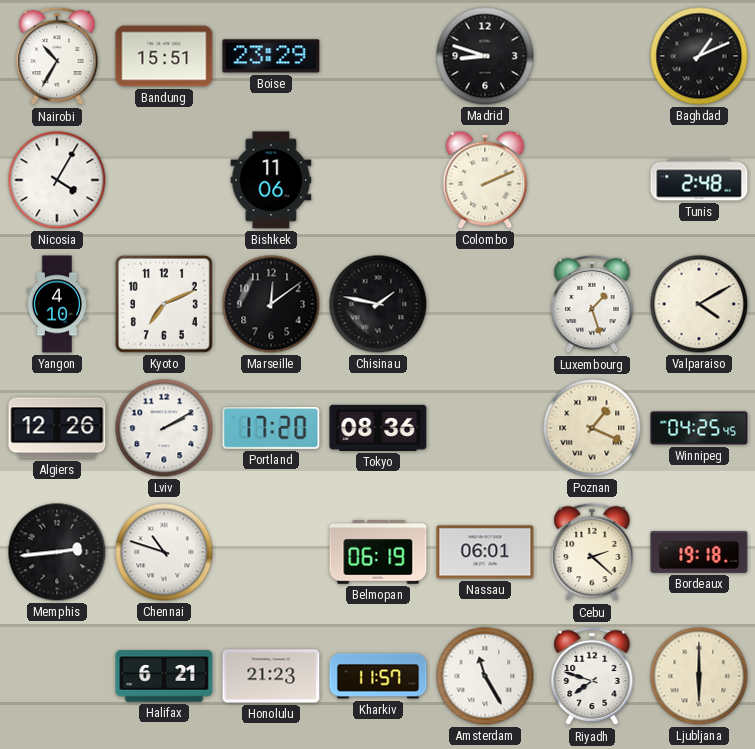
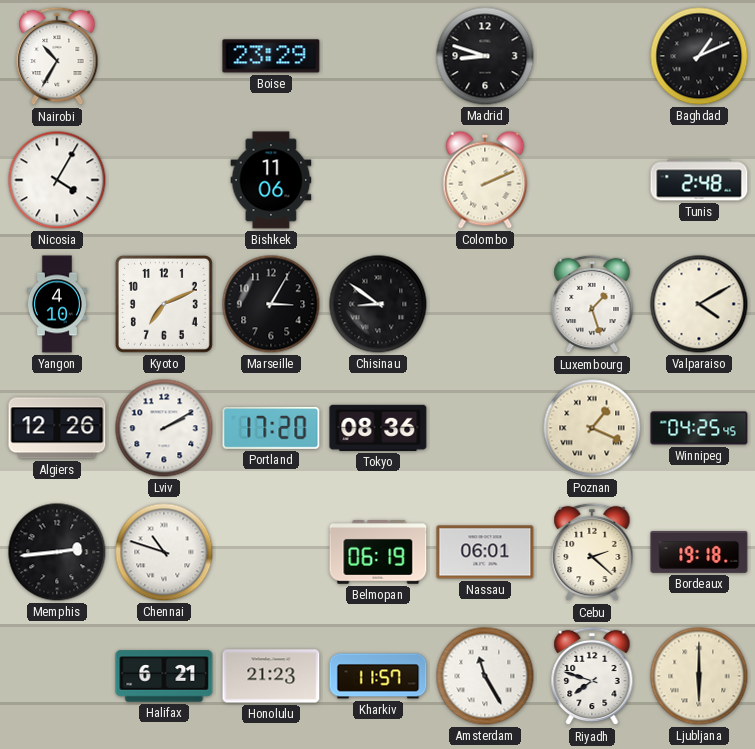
Bandung: 15:51 -> none (164, 56)
Marseille: 12:09 -> 3:05 (271, 304)
Chisinau: 1:47 -> 8:51 (378, 304)
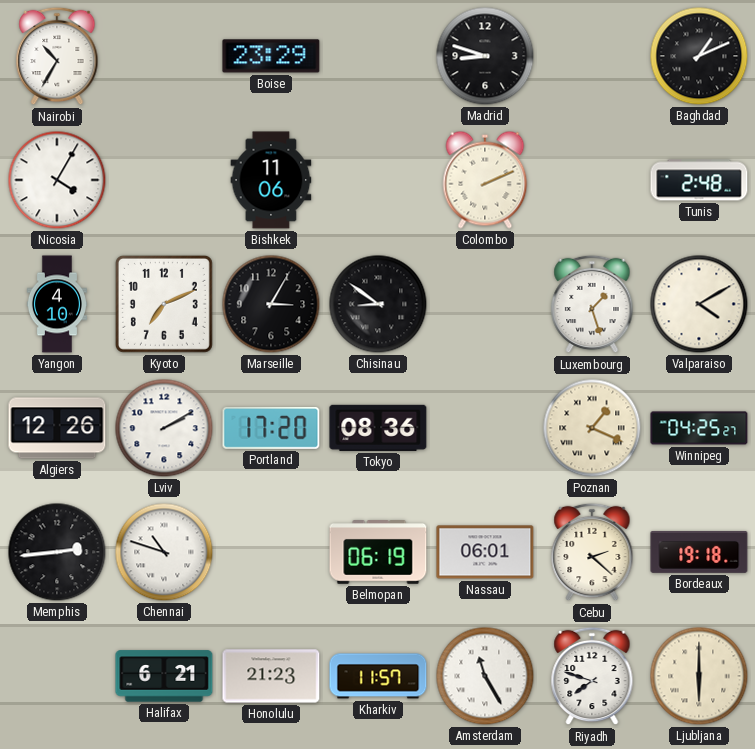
Winnipeg: 04:25:45 -> 04:25:27 (699, 428)
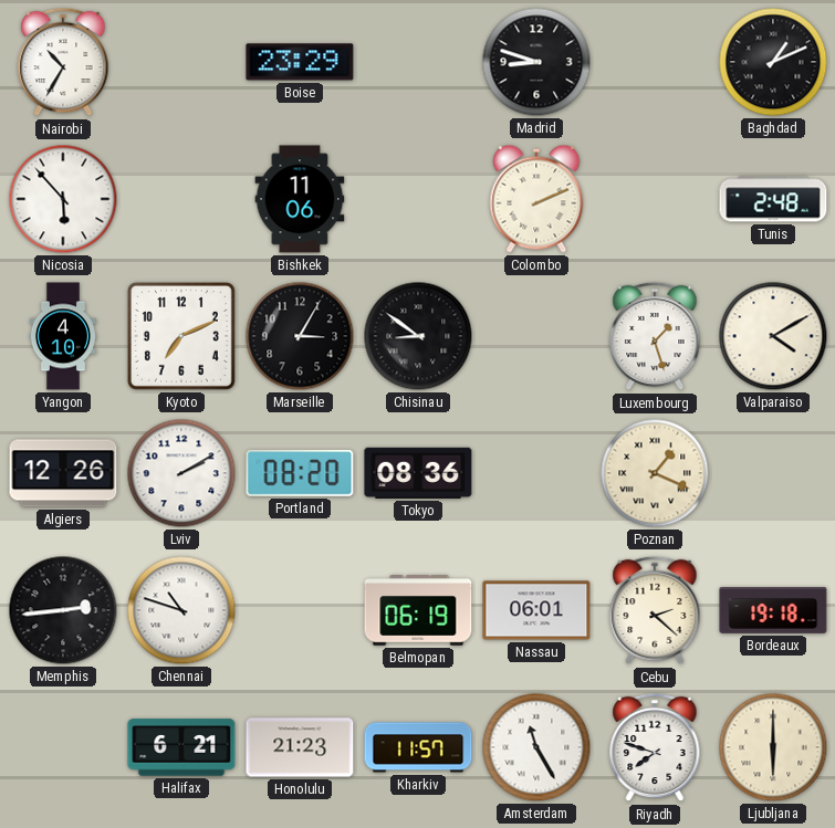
Nicosia: 4:05 -> 5:53 (63, 199)
Portland: 17:20 -> 08:20 (300, 473)
Winnipeg: 04:25 -> none (699, 428)
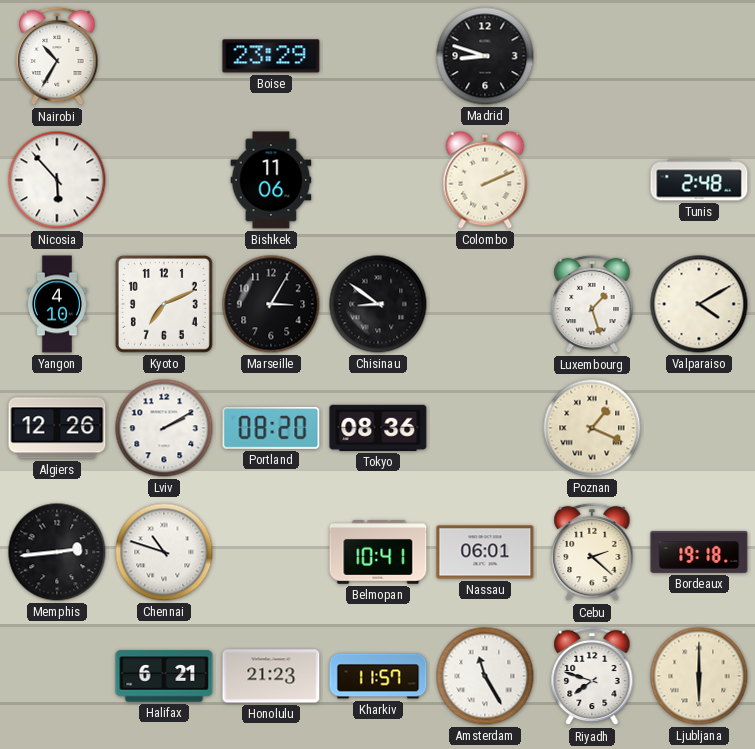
Baghdad: 1:11 -> none (773, 62)
Belmopan: 06:19 -> 10:41 (378, 552)
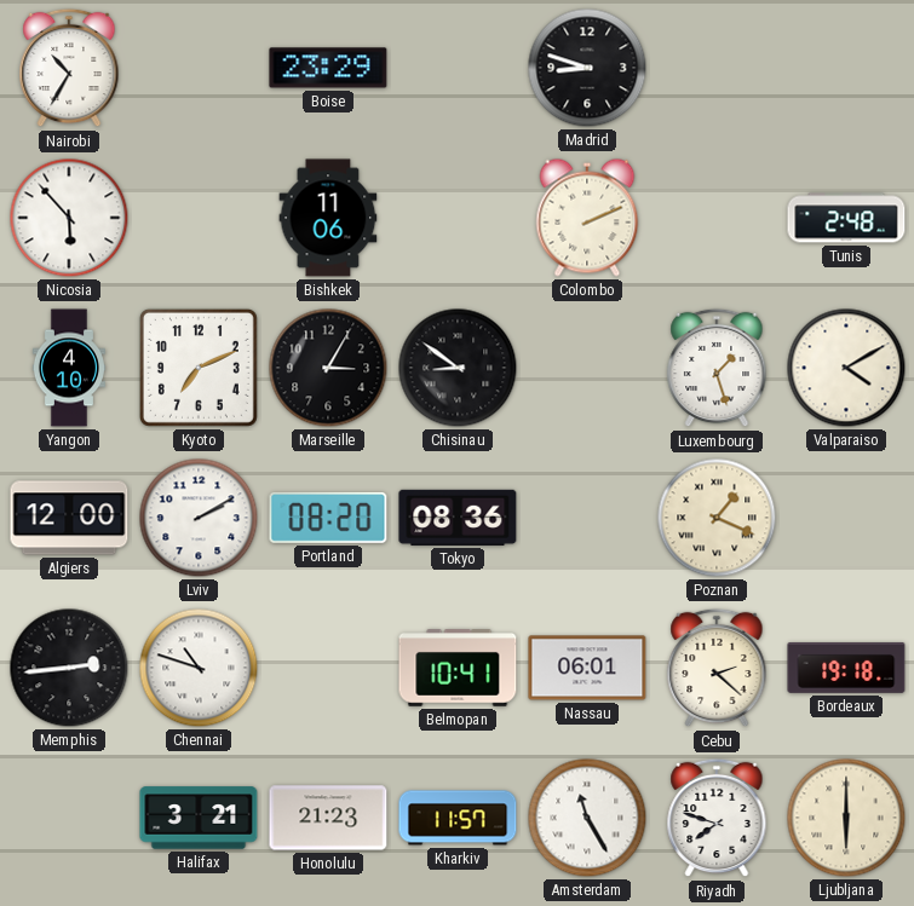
Algiers: 12:26 -> 12:00 (69, 518)
Halifax: 6:21 -> 3:21 (199, 818)
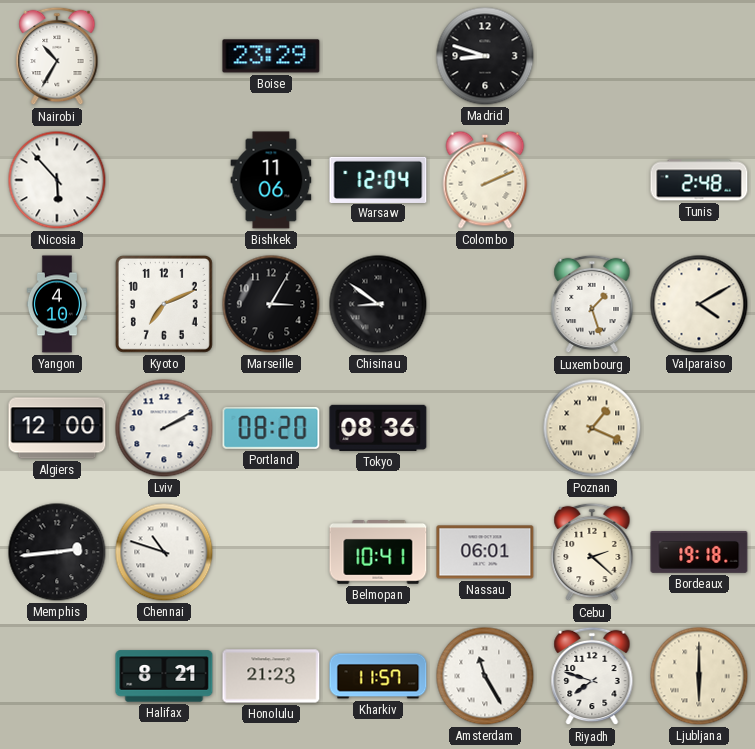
Warsaw: none -> 12:04 (378, 179)
Halifax: 3:21 -> 8:21 (164, 676)
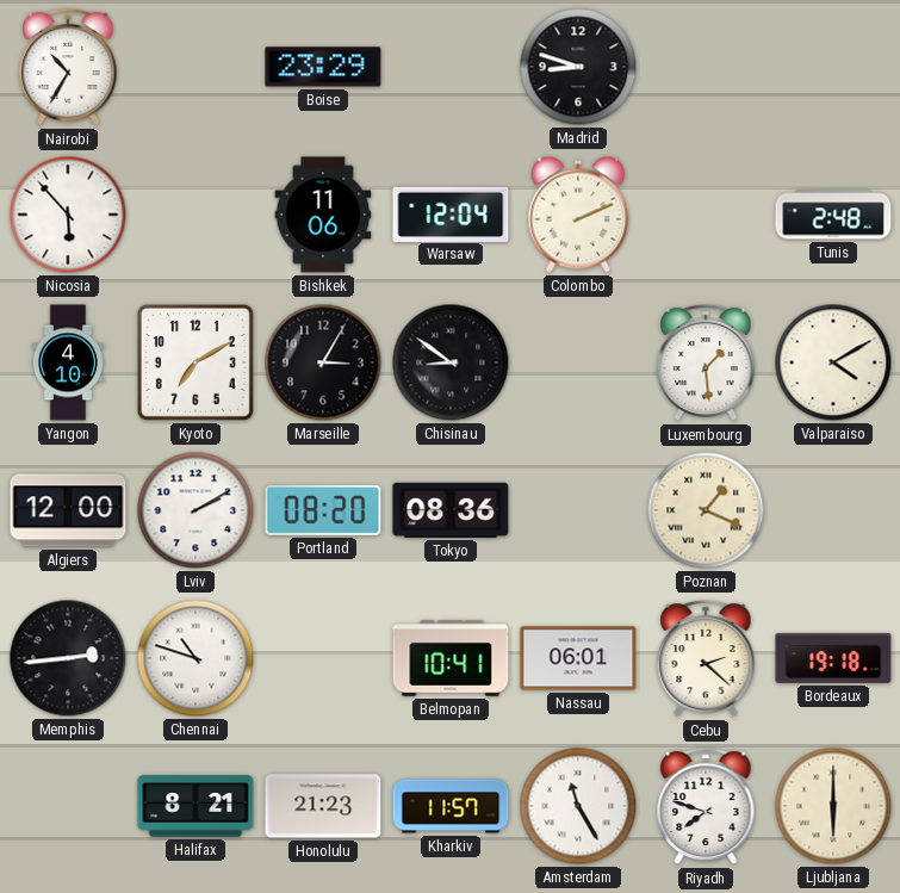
Kyoto: 7:11 -> 7:10 (195, 362)
Luxembourg: 1:27 -> 1:29 (706, 362)
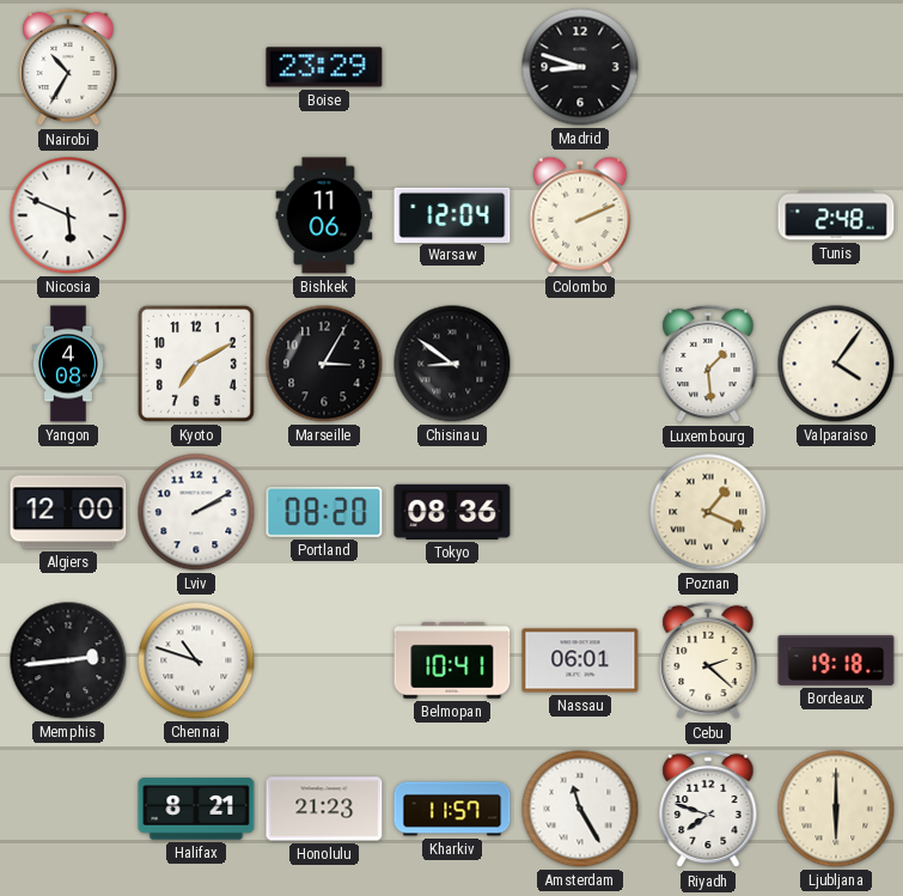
Nicosia: 5:53 -> 5:49 (68, 215)
Yangon: 4:10 -> 4:08 (68, 364)
Valparaiso: 4:10 -> 4:06 (836, 364)
